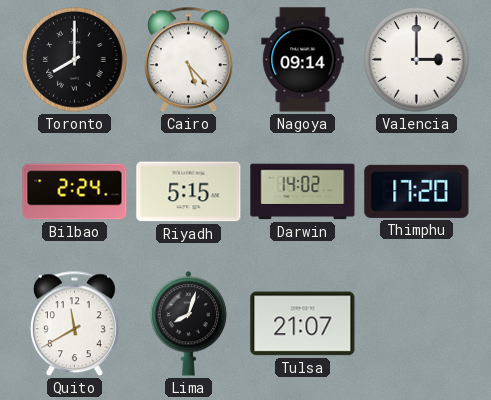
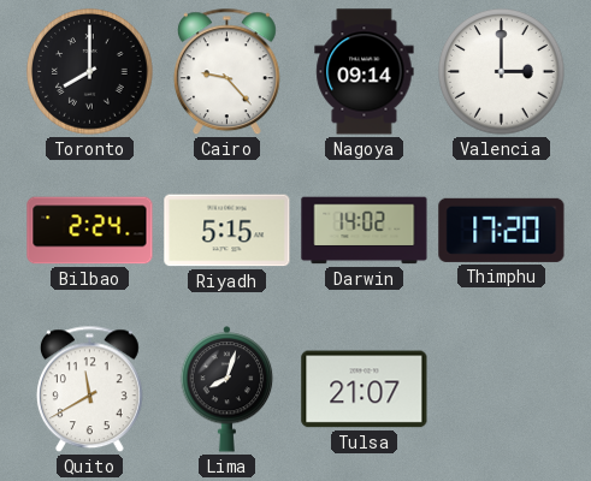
Cairo: 5:23 -> 9:23 (226, 72)
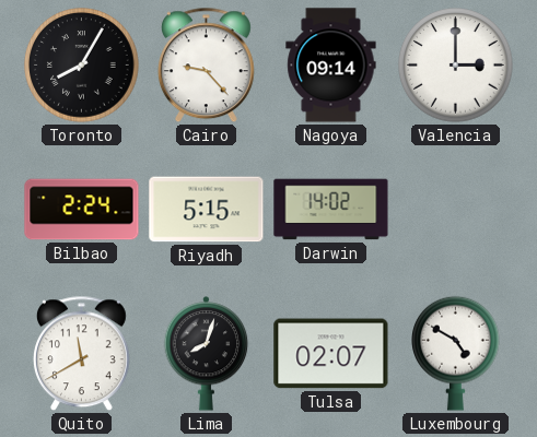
Toronto: 8:00 -> 8:05 (82, 66)
Thimphu: 17:20 -> none (502, 230)
Tulsa: 21:07 -> 02:07 (331, 354)
Luxembourg: none -> 4:50 (456, 353)
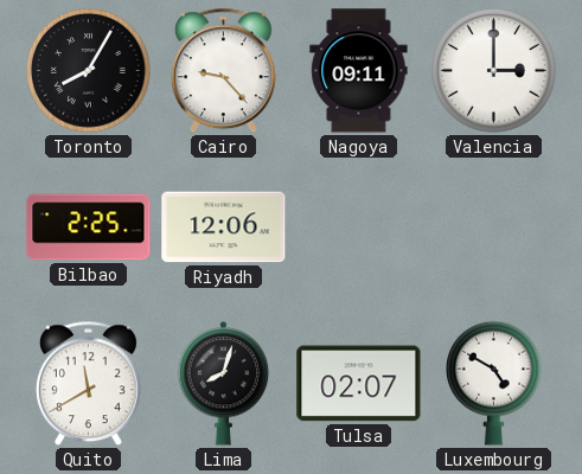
Nagoya: 09:14 -> 09:11 (359, 71)
Bilbao: 2:24 -> 2:25 (89, 228)
Riyadh: 5:15 -> 12:06 (224, 228)
Darwin: 14:02 -> none (331, 210)
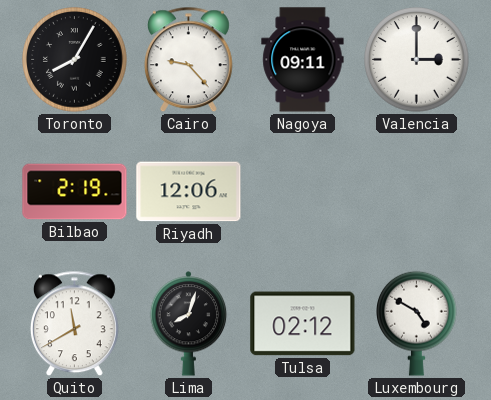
Bilbao: 2:25 -> 2:19 (75, 192)
Tulsa: 02:07 -> 02:12 (303, 324)
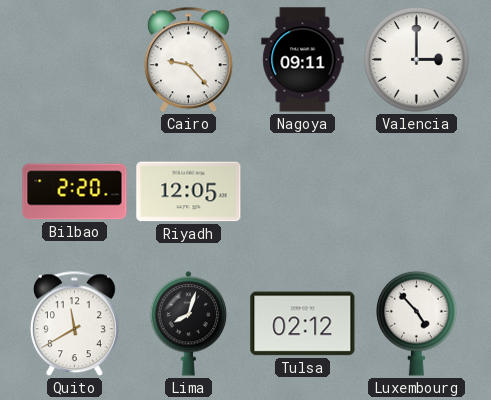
Toronto: 8:05 -> none (75, 60)
Bilbao: 2:19 -> 2:20 (75, 192)
Riyadh: 12:06 -> 12:05 (189, 192)
Luxembourg: 4:50 -> 4:53 (417, 323)
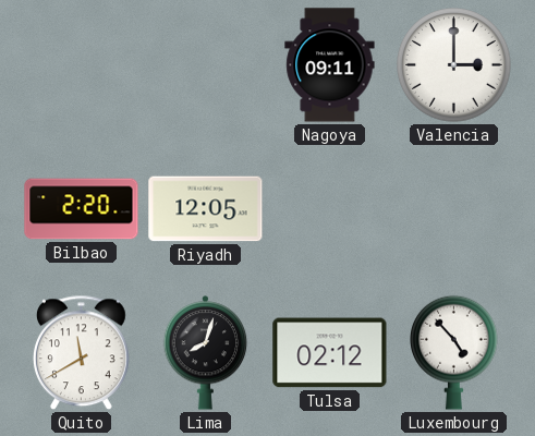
Cairo: 9:23 -> none (188, 60)
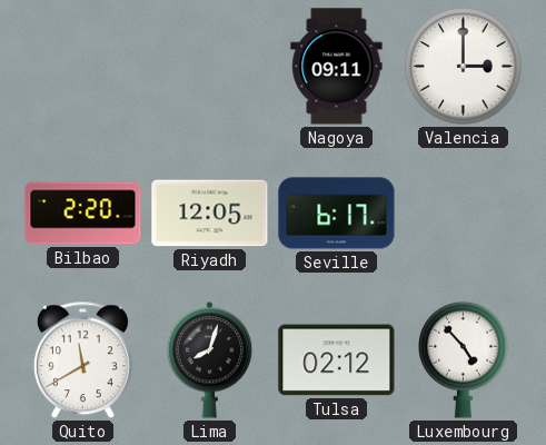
Seville: none -> 6:17 (337, 214)
